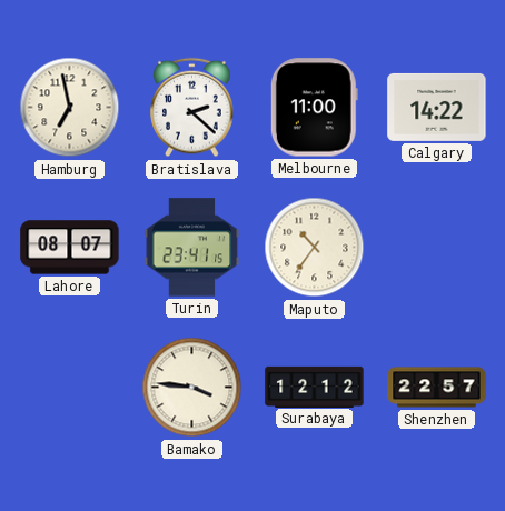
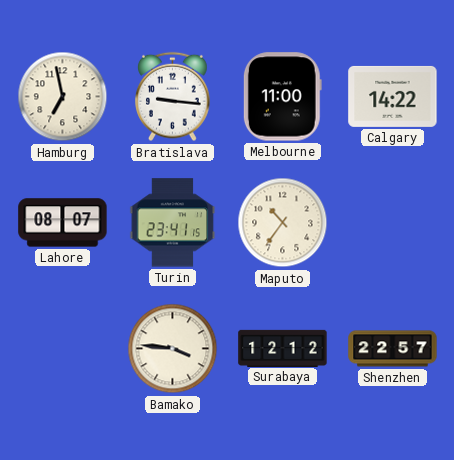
Bratislava: 2:22 -> 9:16 (173, 97)
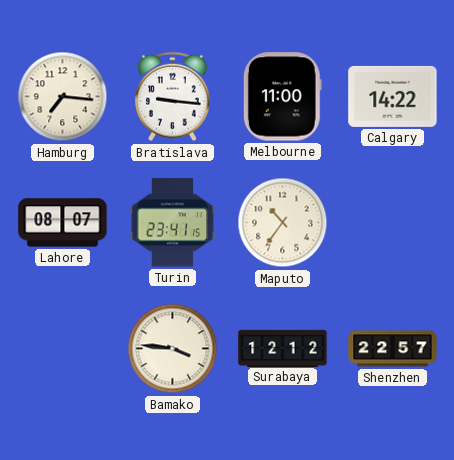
Hamburg: 6:58 -> 7:16 (63, 97)
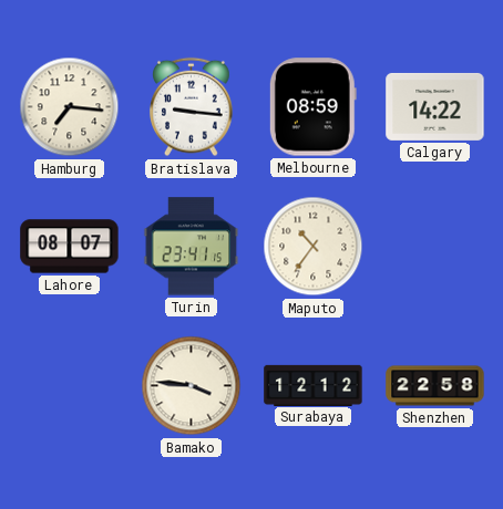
Melbourne: 11:00 -> 08:59 (312, 107)
Shenzhen: 22:57 -> 22:58 (435, 386)
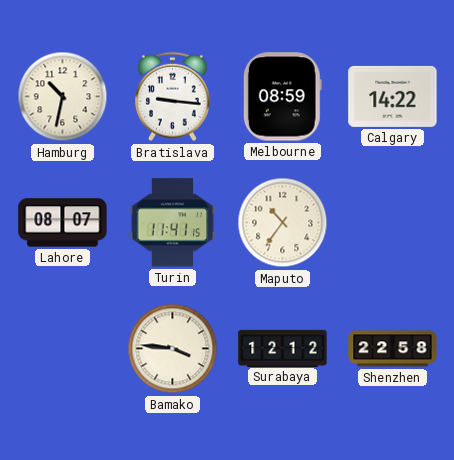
Hamburg: 7:16 -> 10:32 (63, 97)
Turin: 23:41 -> 11:41 (173, 223)
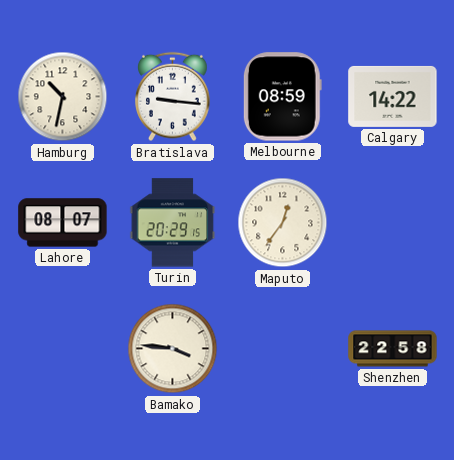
Turin: 11:41 -> 20:29 (173, 223)
Maputo: 10:36 -> 12:36 (283, 223)
Surabaya: 12:12 -> none (283, 348)
